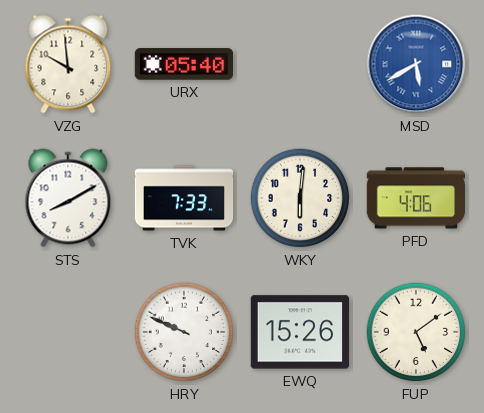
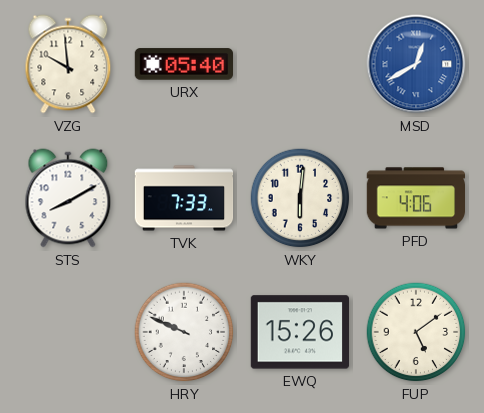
MSD: 5:40 -> 12:40 (416, 64)
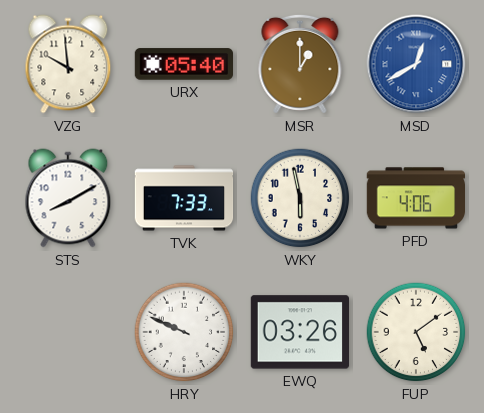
MSR: none -> 1:00 (300, 64)
WKY: 6:01 -> 5:58 (300, 198)
EWQ: 15:26 -> 03:26 (299, 332)
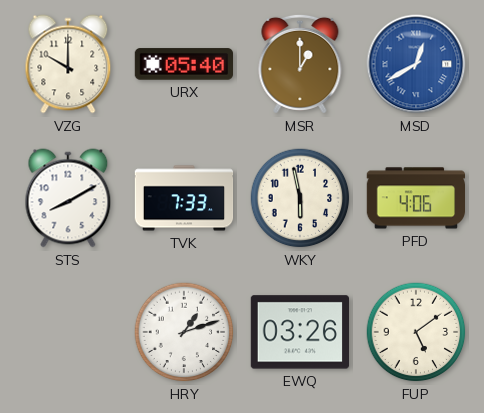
VZG: 9:59 -> 10:00 (68, 64)
HRY: 9:49 -> 1:12 (184, 332)
